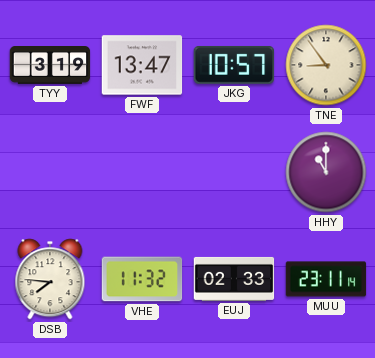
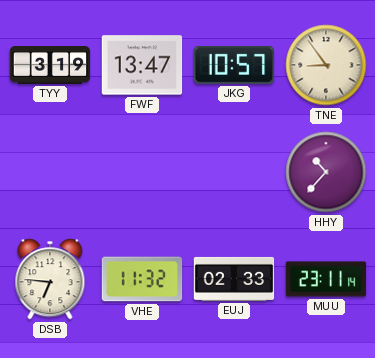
HHY: 11:00 -> 10:37 (326, 172)
DSB: 7:46 -> 6:46 (50, 279)
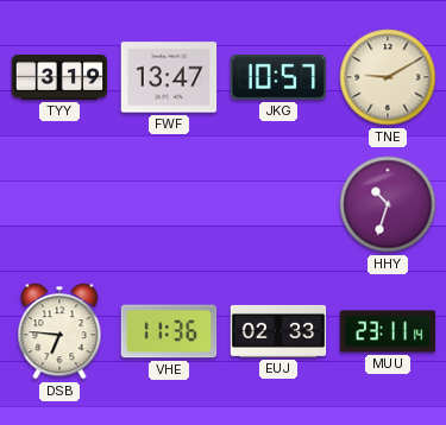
TNE: 8:54 -> 9:10 (388, 77)
HHY: 10:37 -> 10:33 (388, 204)
VHE: 11:32 -> 11:36 (169, 331)
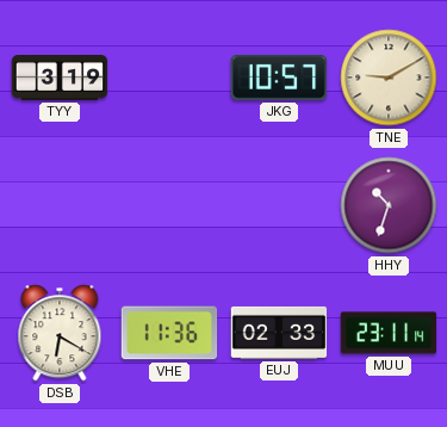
FWF: 13:47 -> none (169, 77)
DSB: 6:46 -> 6:20 (60, 333)
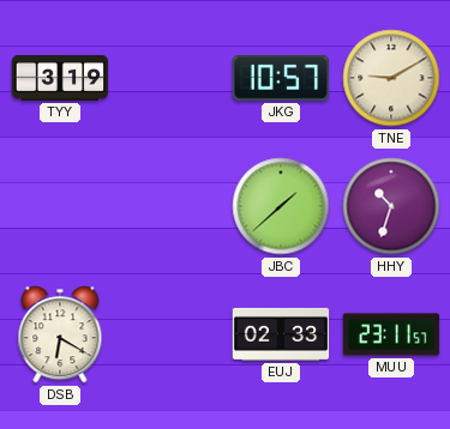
JBC: none -> 1:38 (281, 206)
VHE: 11:36 -> none (169, 333)
MUU: 23:11:14 -> 23:11:57 (391, 334)
